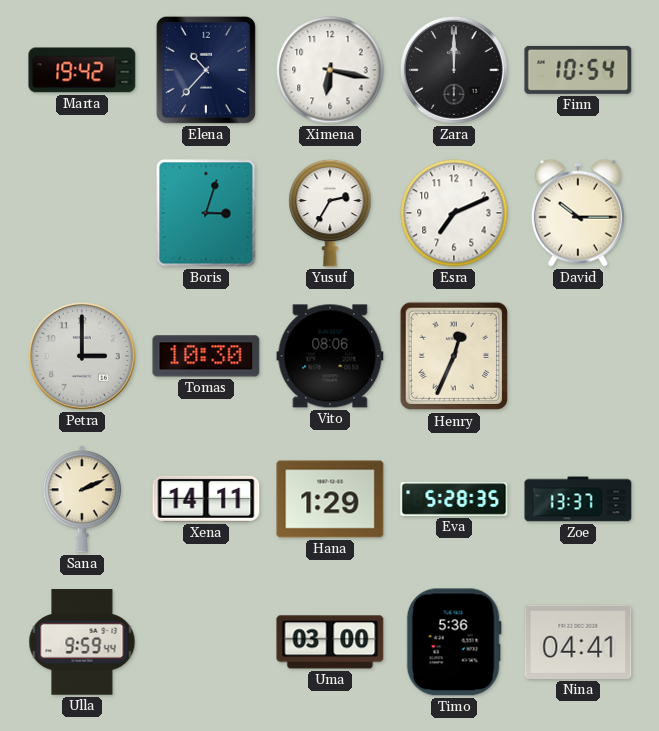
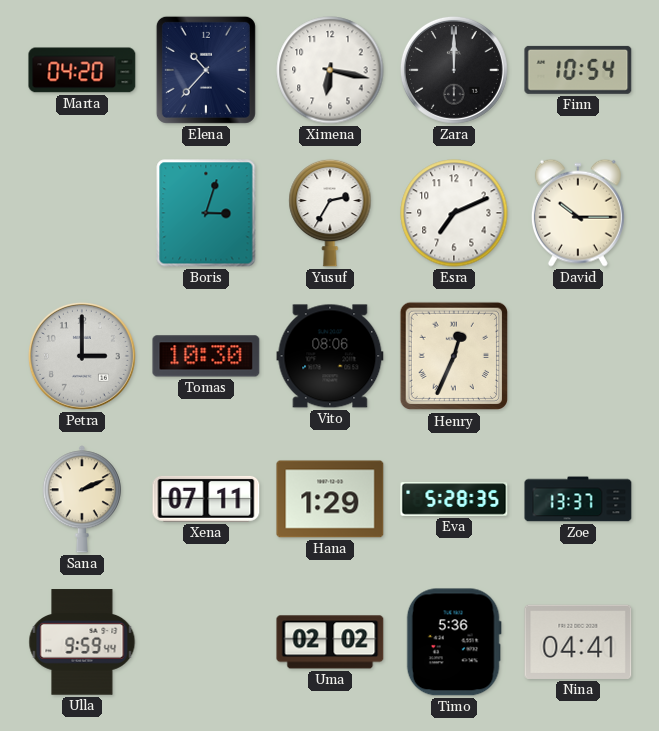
Marta: 19:42 -> 04:20 (82, 70)
Xena: 14:11 -> 07:11 (206, 499)
Uma: 03:00 -> 02:02 (330, 642)
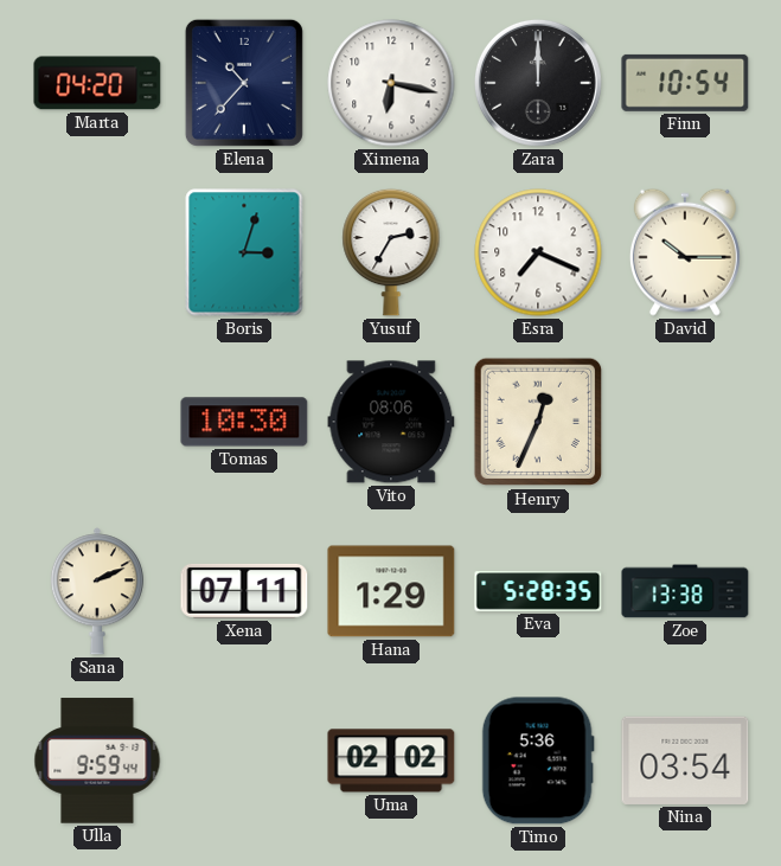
Esra: 7:11 -> 7:19 (538, 252)
Petra: 3:00 -> none (82, 356)
Zoe: 13:37 -> 13:38 (685, 591)
Nina: 04:41 -> 03:54 (685, 761)
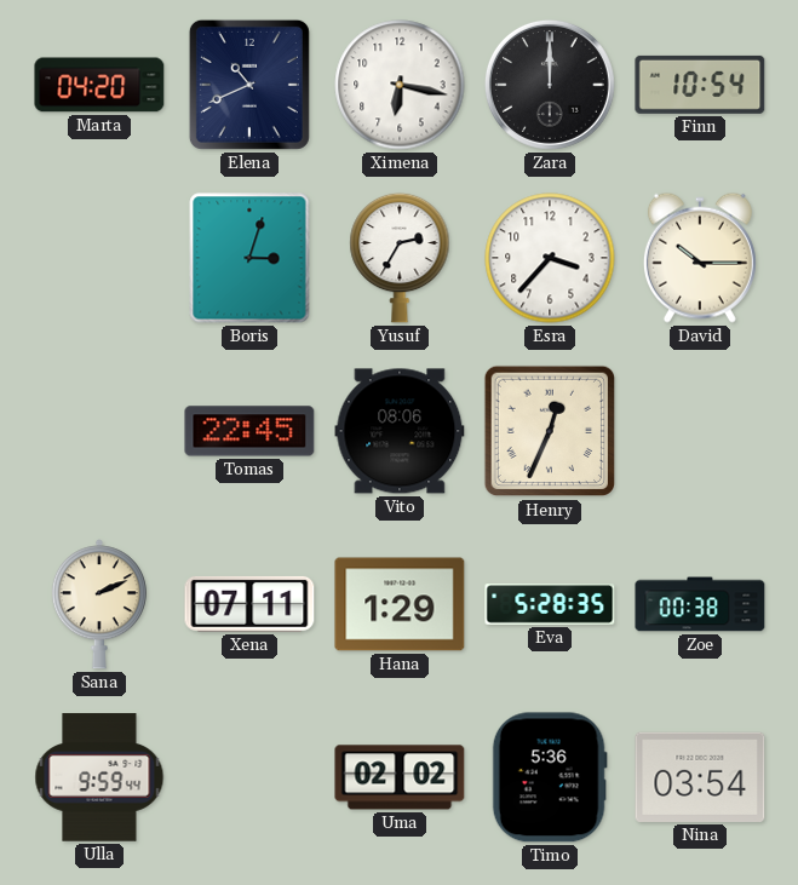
Elena: 10:37 -> 10:41 (249, 85)
Esra: 7:19 -> 3:37 (550, 258)
Tomas: 10:30 -> 22:45 (249, 431)
Zoe: 13:38 -> 00:38 (700, 604)
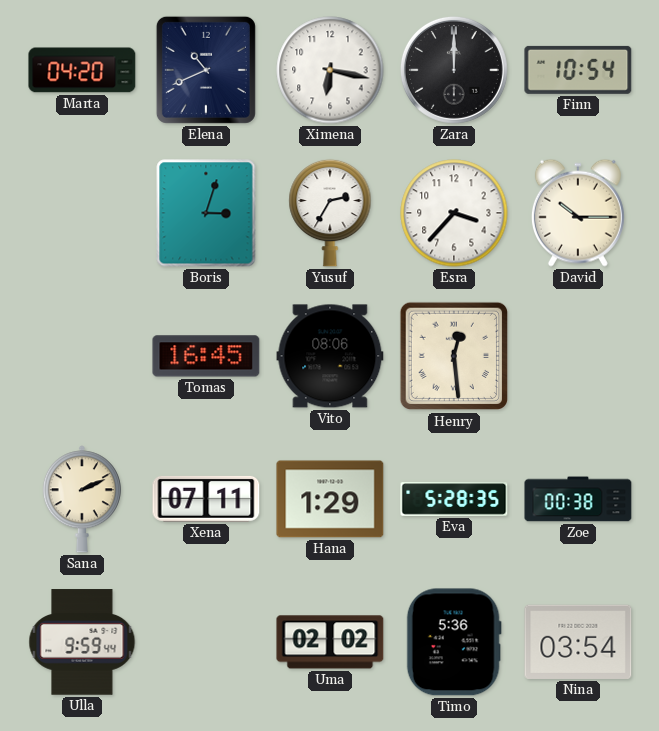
Tomas: 22:45 -> 16:45 (206, 356)
Henry: 12:34 -> 12:29 (454, 356)
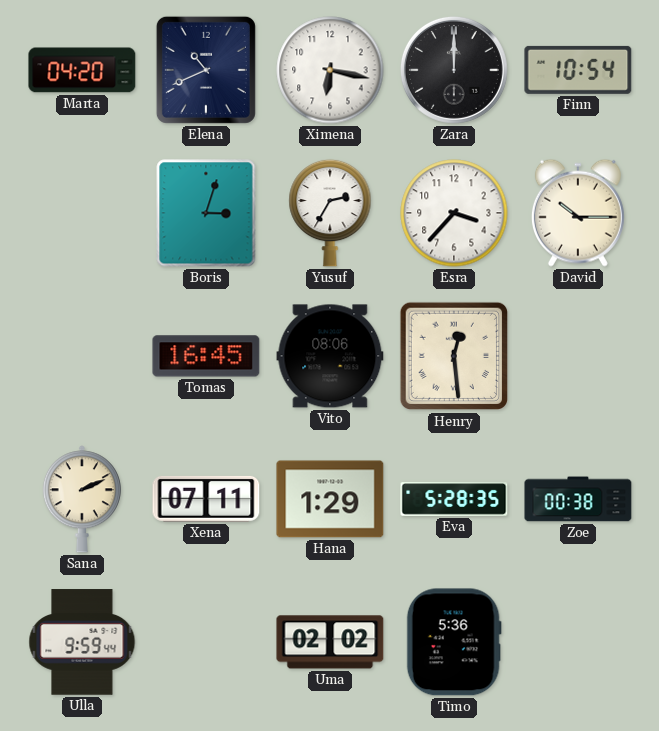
Nina: 03:54 -> none (578, 642)
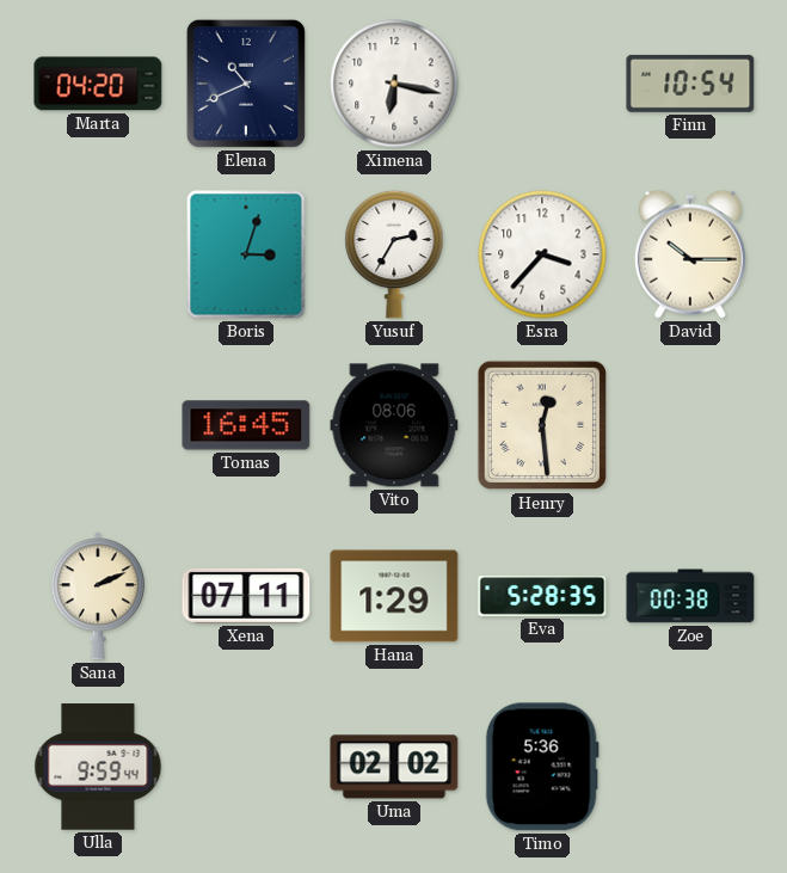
Zara: 12:00 -> none (454, 70)
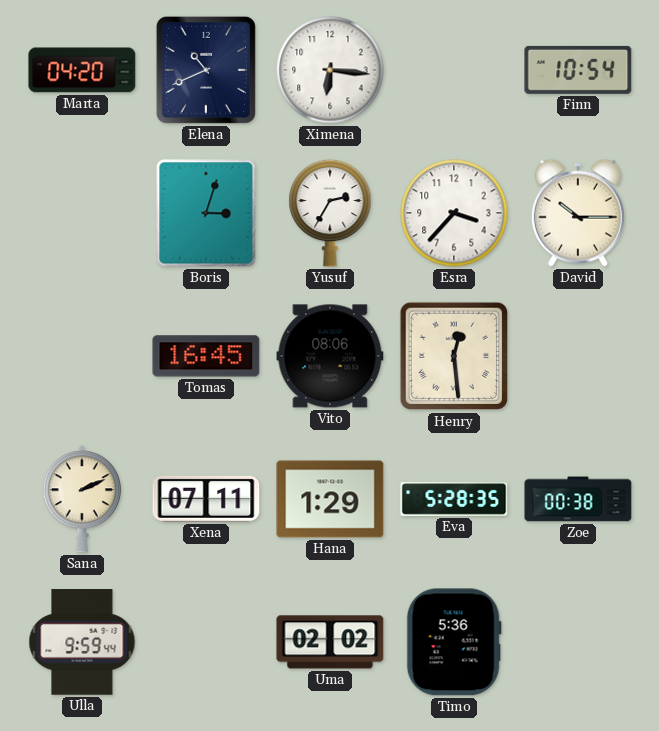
Ximena: 6:17 -> 6:16 (330, 70)
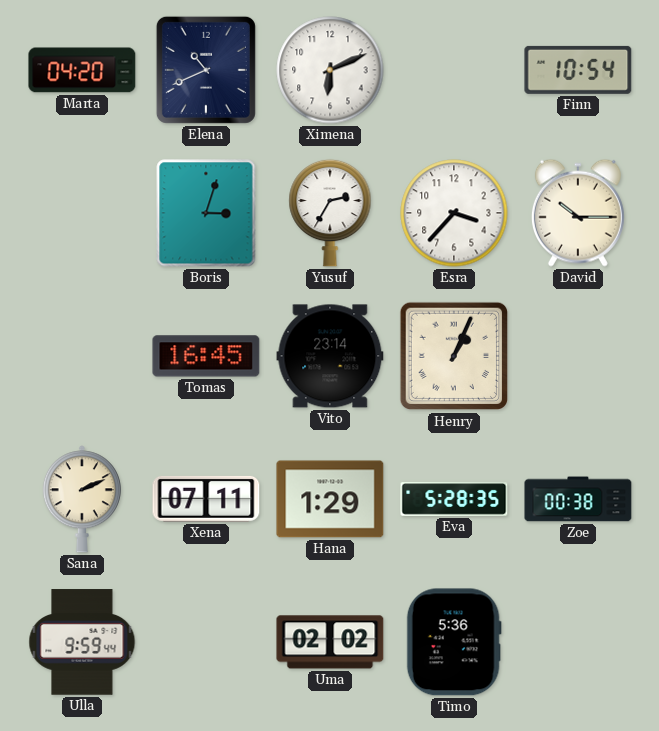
Ximena: 6:16 -> 6:11 (330, 70)
Vito: 08:06 -> 23:14 (330, 356)
Henry: 12:29 -> 1:04 (454, 356)
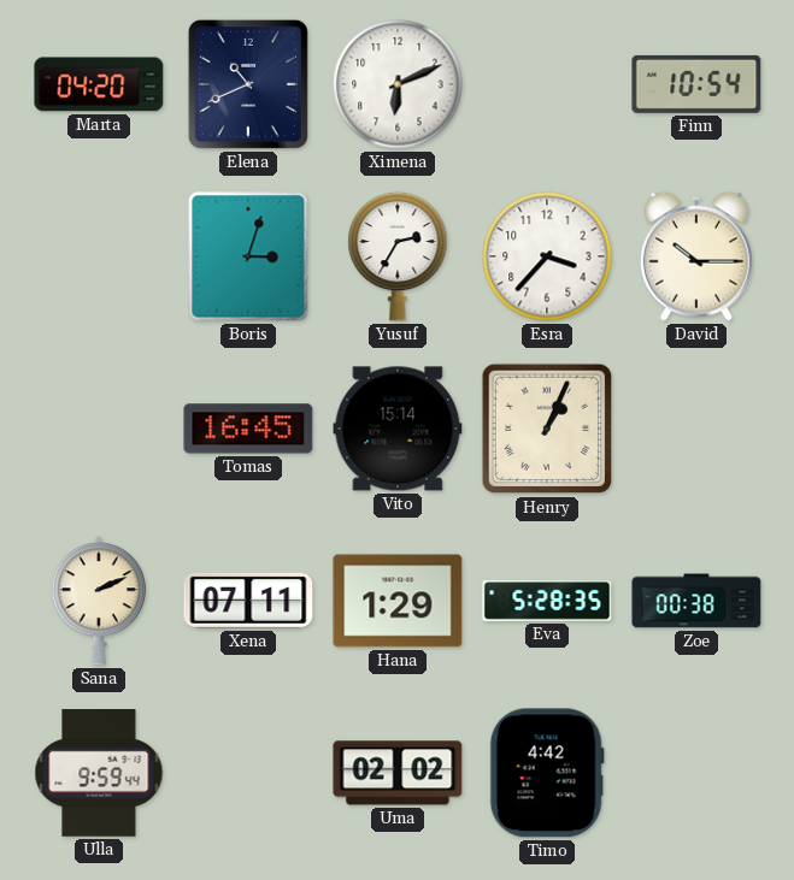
Vito: 23:14 -> 15:14 (398, 429)
Timo: 5:36 -> 4:42 (547, 773)
